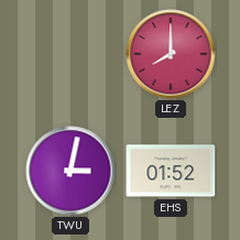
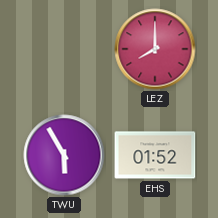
TWU: 3:02 -> 5:55 (64, 155)
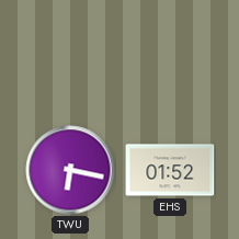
LEZ: 8:00 -> none (155, 49)
TWU: 5:55 -> 6:17 (70, 170)
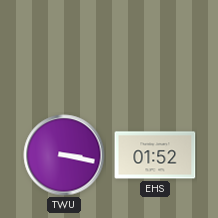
TWU: 6:17 -> 3:17 (64, 155)
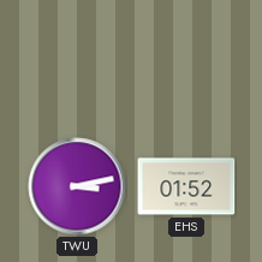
TWU: 3:17 -> 3:13 (77, 186)
